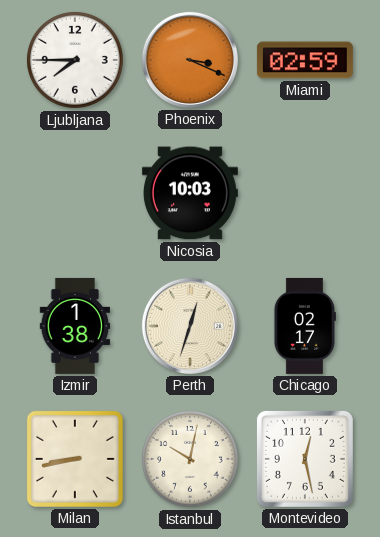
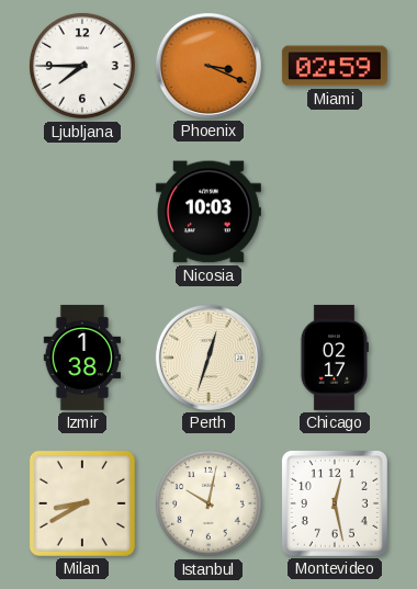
Milan: 8:43 -> 8:40 (82, 503)
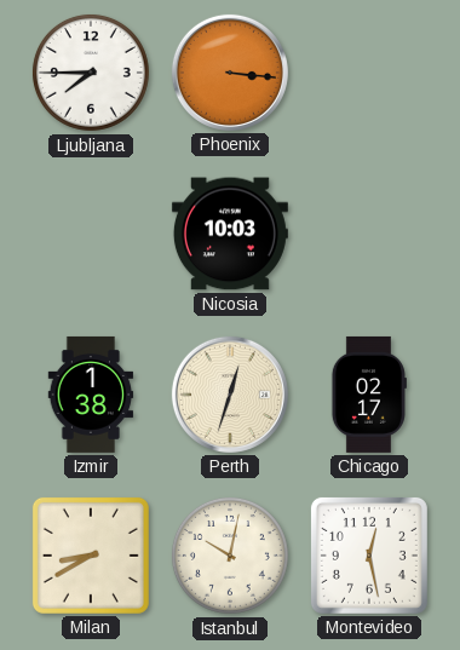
Phoenix: 3:19 -> 3:16 (230, 73)
Miami: 02:59 -> none (335, 66)
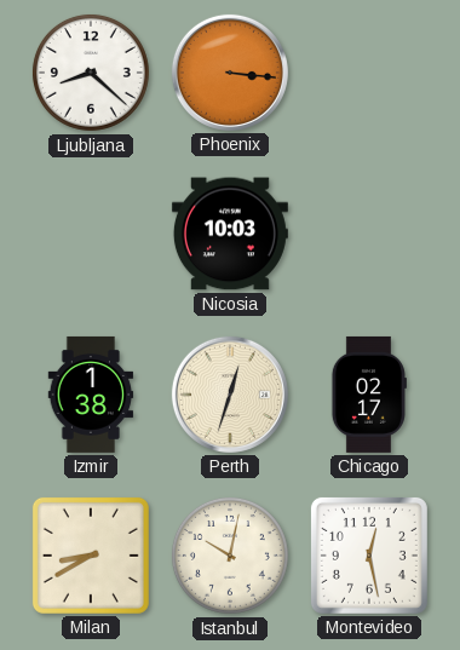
Ljubljana: 7:45 -> 8:22 (91, 73)
